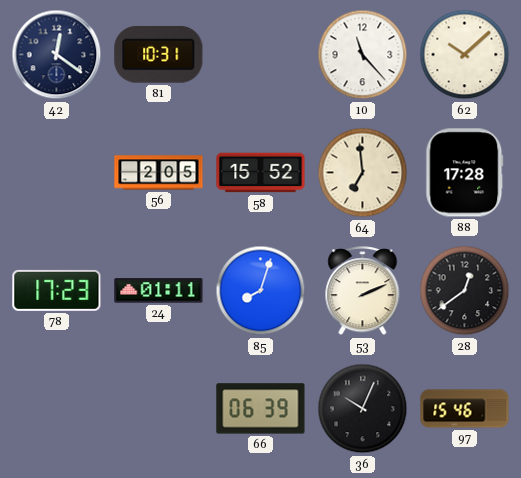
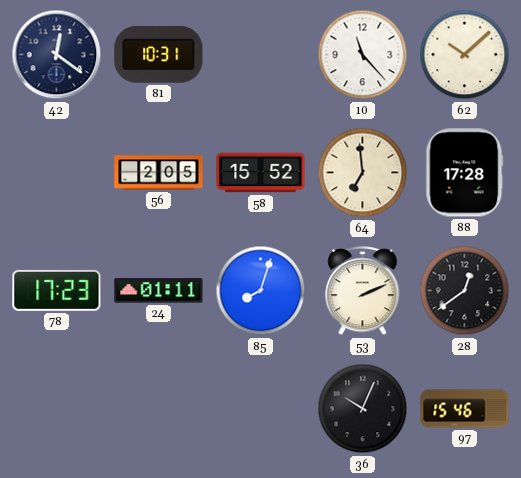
66: 06:39 -> none (261, 409)
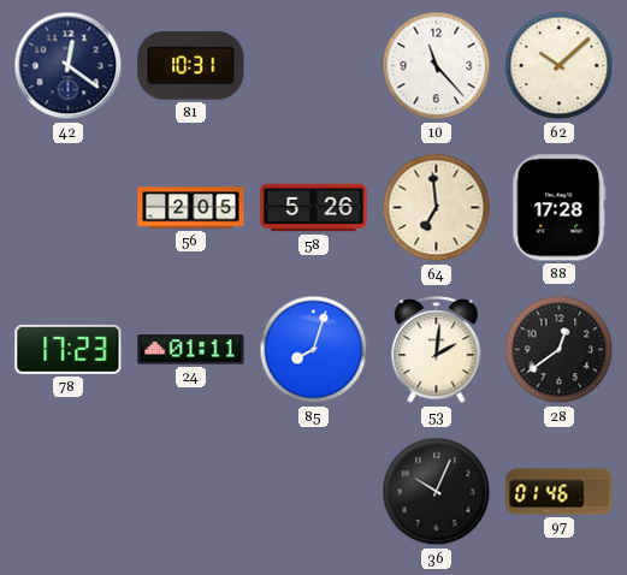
58: 15:52 -> 5:26 (314, 208)
53: 2:11 -> 2:01 (437, 350)
97: 15:46 -> 01:46 (560, 492)
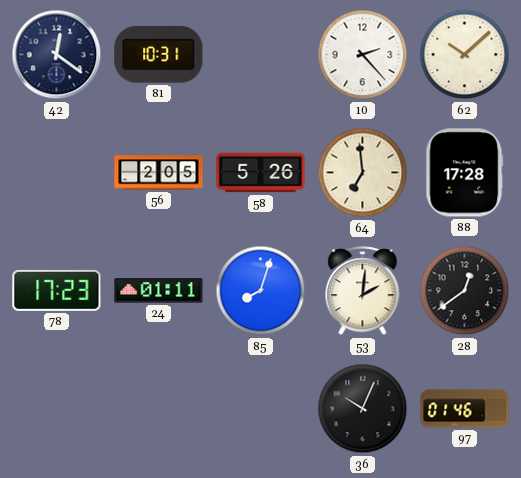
10: 11:23 -> 2:23 (363, 55)
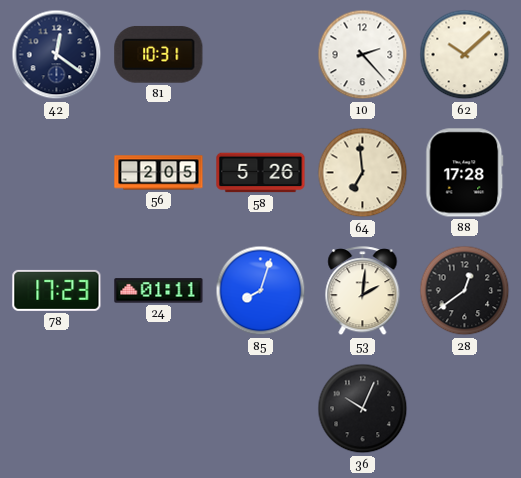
97: 01:46 -> none (465, 409)
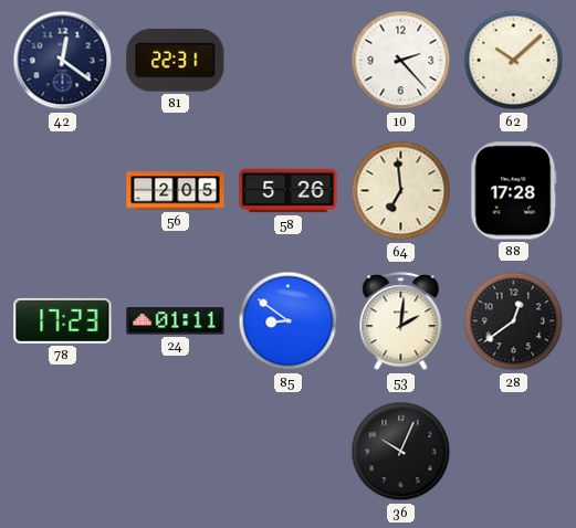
81: 10:31 -> 22:31 (176, 60)
85: 8:03 -> 8:51 (289, 321)
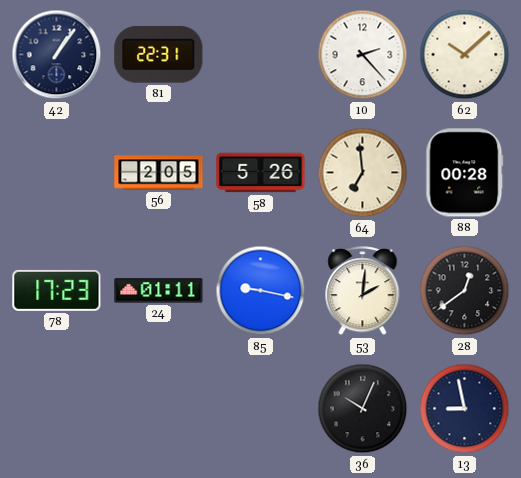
42: 12:21 -> 1:06 (57, 55)
88: 17:28 -> 00:28 (465, 173)
85: 8:51 -> 9:17 (261, 291)
13: none -> 8:58 (465, 409)
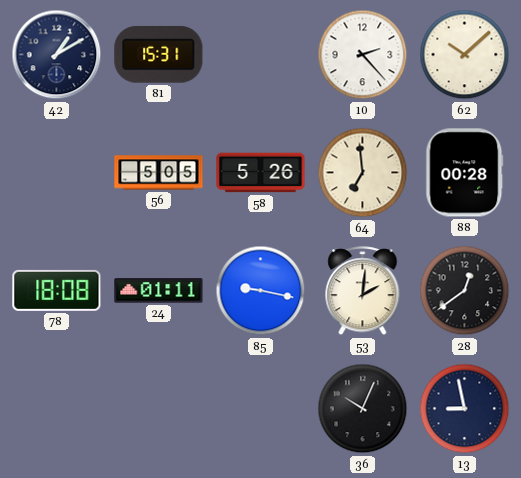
42: 1:06 -> 1:10 (57, 55)
81: 22:31 -> 15:31 (159, 54)
56: 2:05 -> 5:05 (159, 173)
78: 17:23 -> 18:08 (57, 290)
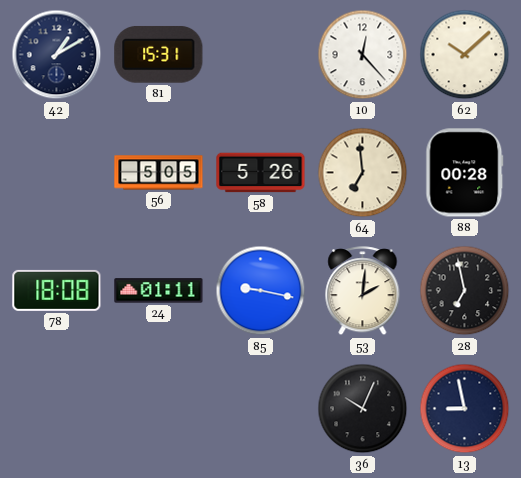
10: 2:23 -> 12:23 (363, 55)
28: 12:39 -> 6:58 (465, 291)
